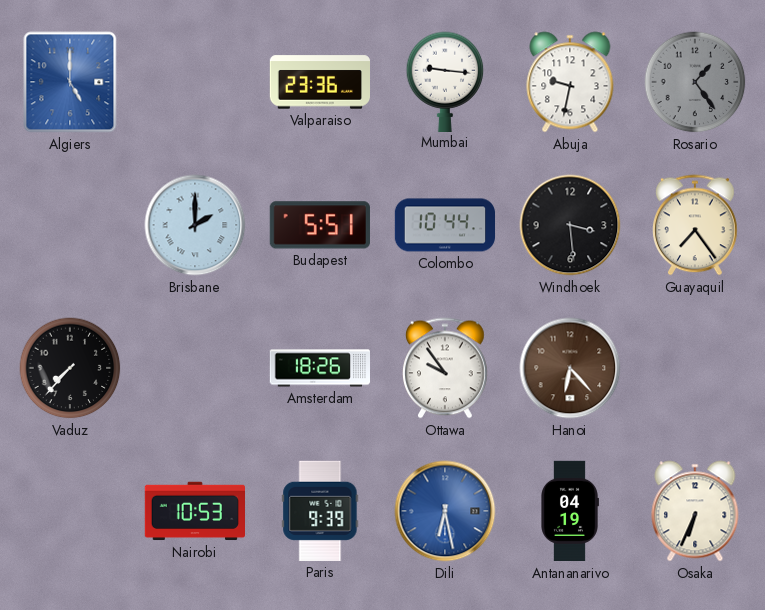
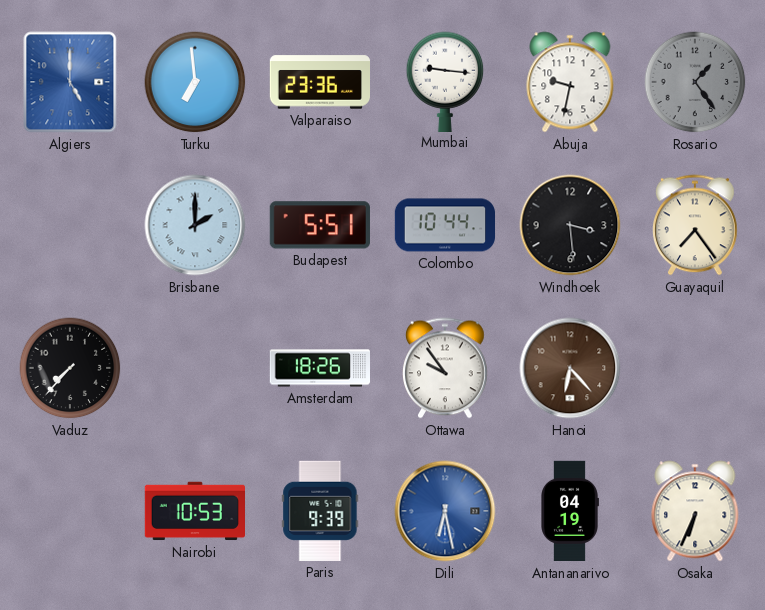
Turku: none -> 6:59 (195, 82)
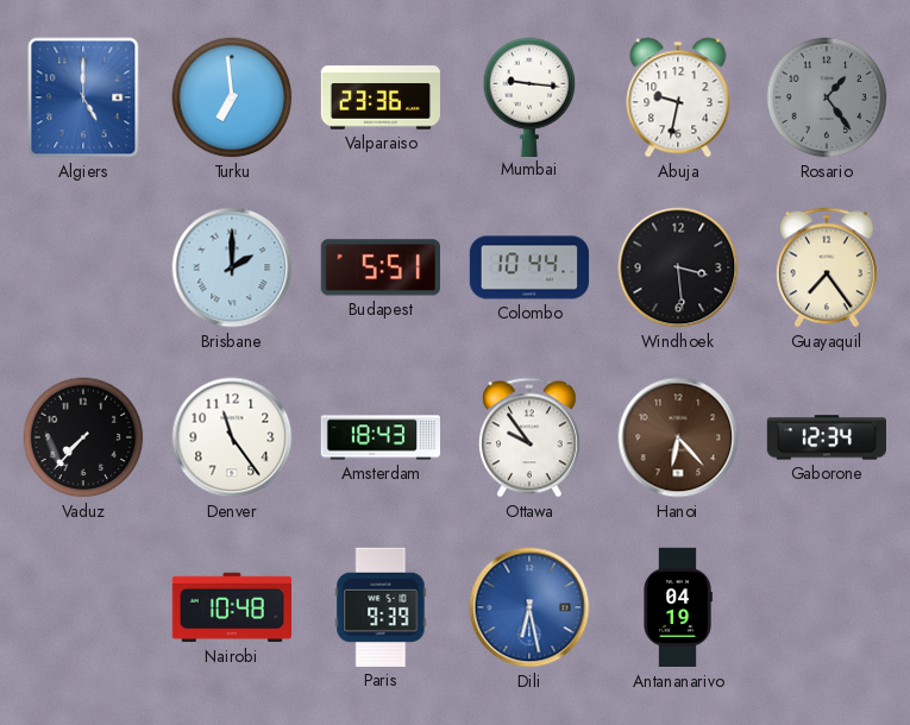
Denver: none -> 11:24 (232, 437)
Amsterdam: 18:26 -> 18:43 (379, 437)
Gaborone: none -> 12:34 (826, 437)
Nairobi: 10:53 -> 10:48 (231, 607)
Osaka: 6:34 -> none (695, 511)
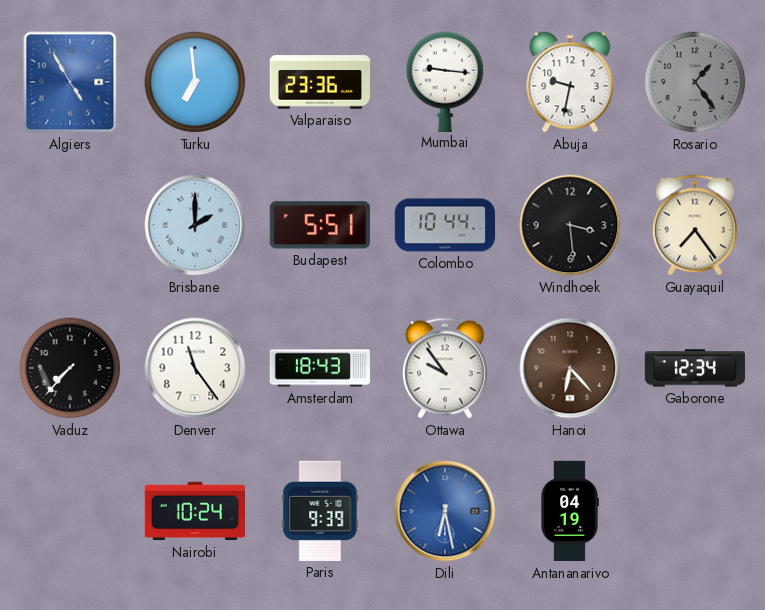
Algiers: 5:00 -> 4:55 (70, 82)
Nairobi: 10:48 -> 10:24 (194, 511)
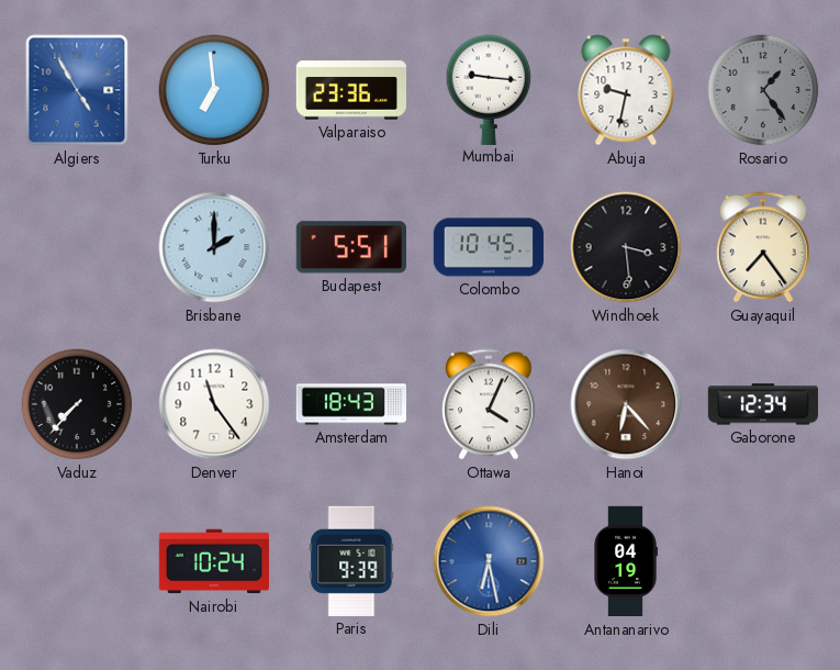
Colombo: 10:44 -> 10:45 (489, 247)
Ottawa: 9:54 -> 4:04 (490, 404)
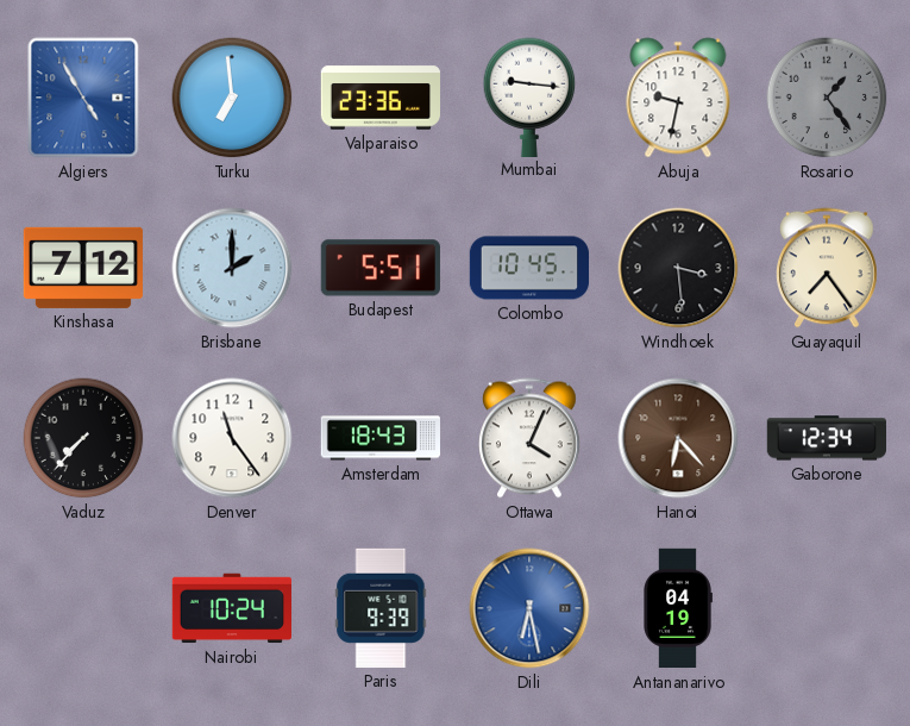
Kinshasa: none -> 7:12 (83, 268)
